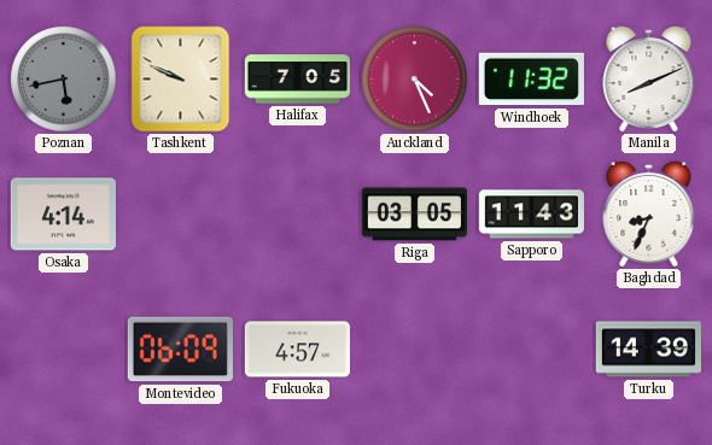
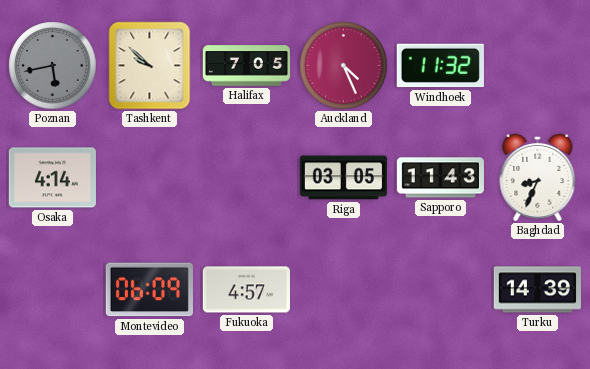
Tashkent: 9:49 -> 9:52 (150, 66)
Manila: 8:11 -> none (649, 78)
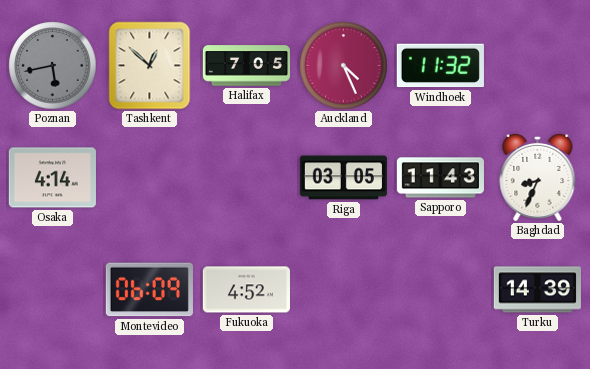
Tashkent: 9:52 -> 12:52 (150, 66)
Fukuoka: 4:57 -> 4:52 (246, 290)
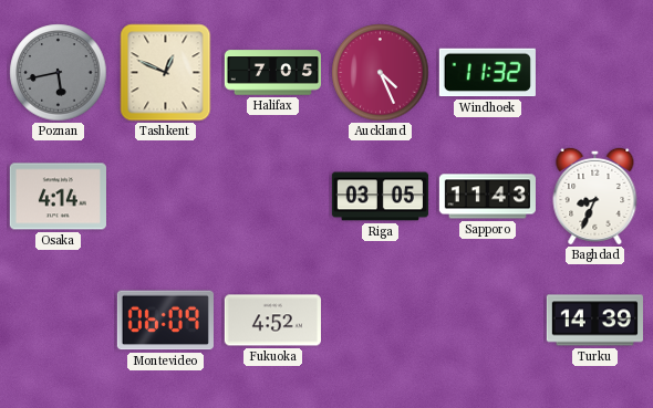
Tashkent: 12:52 -> 12:49 (166, 73)
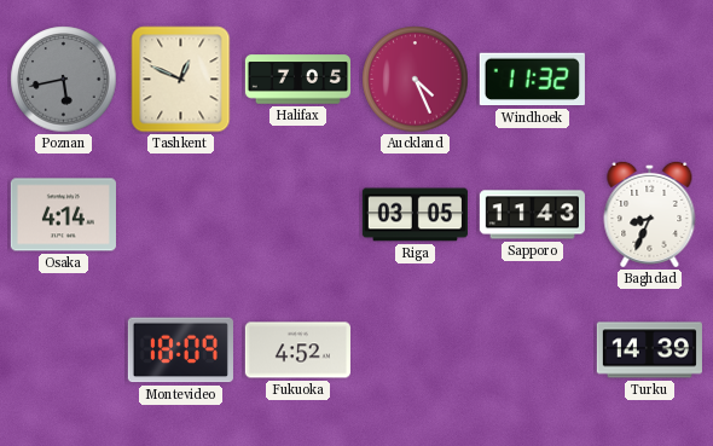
Montevideo: 06:09 -> 18:09 (180, 351)
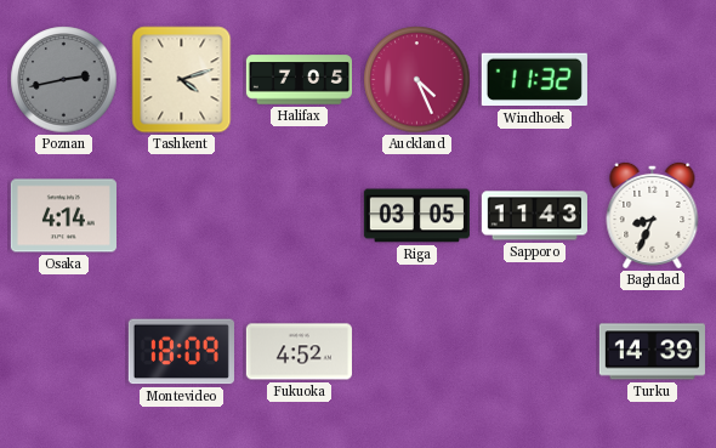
Poznan: 5:43 -> 2:43 (64, 80)
Tashkent: 12:49 -> 4:12 (182, 80)
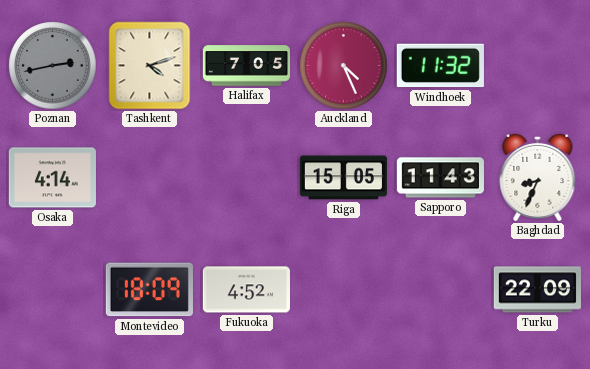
Riga: 03:05 -> 15:05 (343, 178)
Turku: 14:39 -> 22:09 (537, 290)
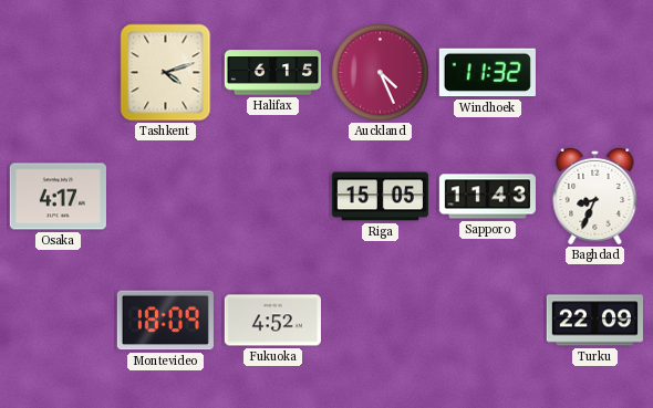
Poznan: 2:43 -> none (53, 66)
Halifax: 7:05 -> 6:15 (272, 73)
Osaka: 4:14 -> 4:17 (58, 197)
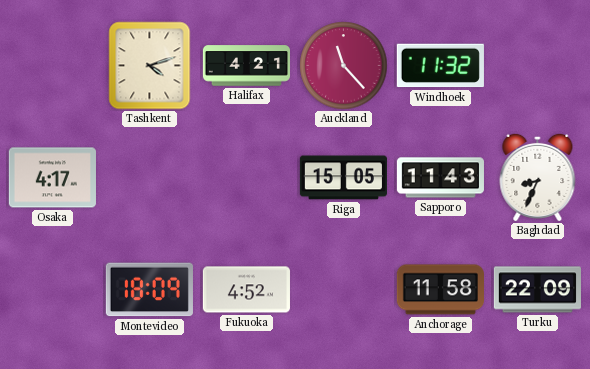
Halifax: 6:15 -> 4:21 (246, 66)
Auckland: 4:26 -> 11:23 (344, 66)
Anchorage: none -> 11:58 (440, 290)
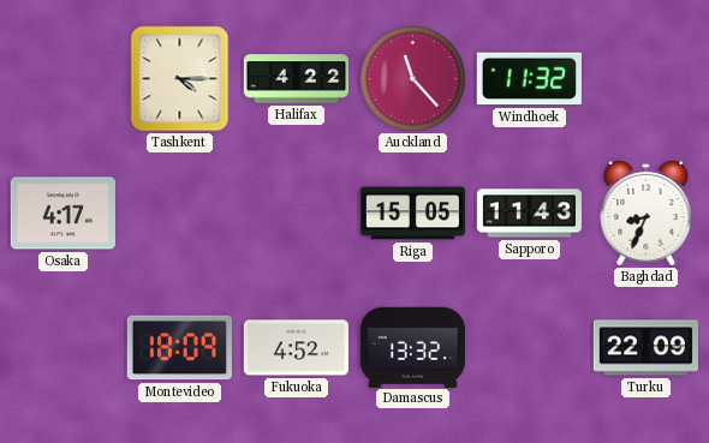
Tashkent: 4:12 -> 4:15 (180, 79)
Halifax: 4:21 -> 4:22 (296, 79)
Damascus: none -> 13:32 (412, 347)
Anchorage: 11:58 -> none (440, 290)
